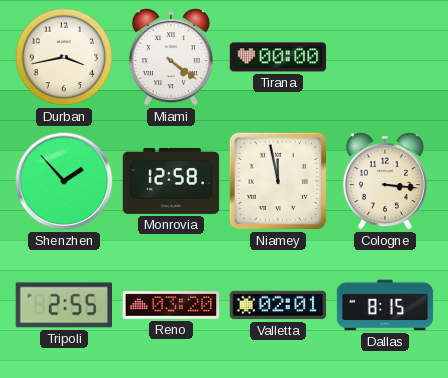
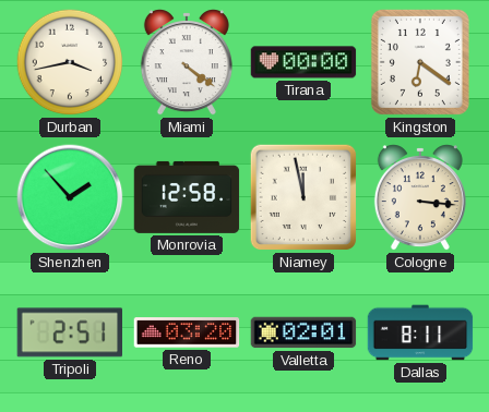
Kingston: none -> 6:21 (420, 62)
Tripoli: 2:55 -> 2:51 (69, 332)
Dallas: 8:15 -> 8:11 (420, 332)
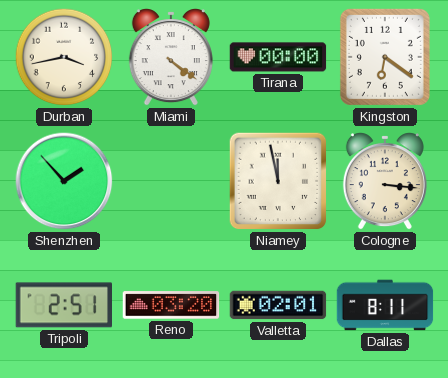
Monrovia: 12:58 -> none (187, 197)
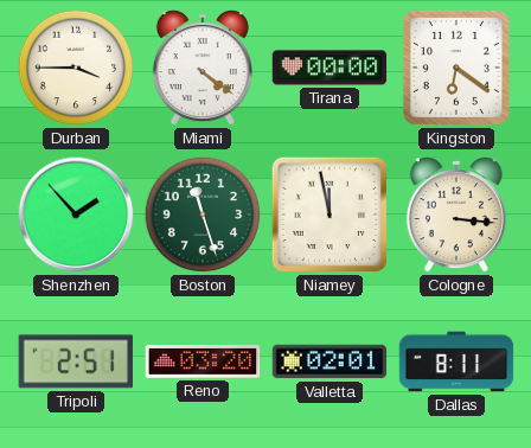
Durban: 3:43 -> 3:45 (76, 68)
Boston: none -> 11:27 (203, 215)
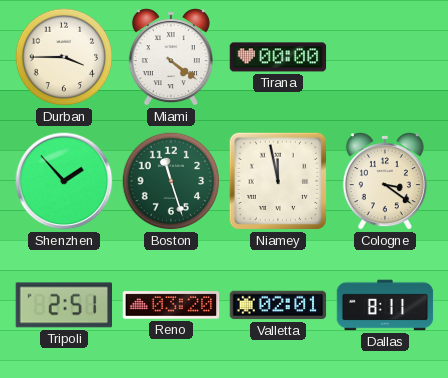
Kingston: 6:21 -> none (456, 68)
Cologne: 3:16 -> 3:21 (385, 181)
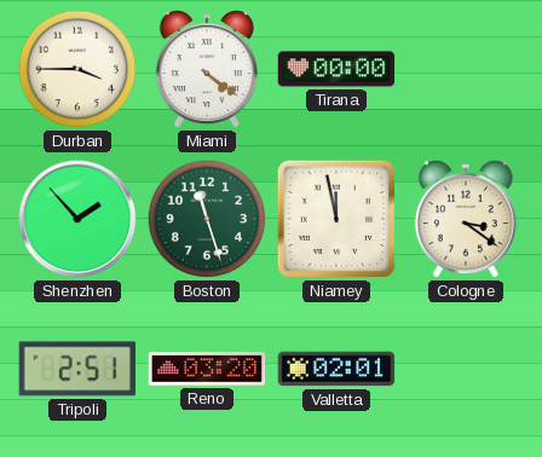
Dallas: 8:11 -> none (385, 305)
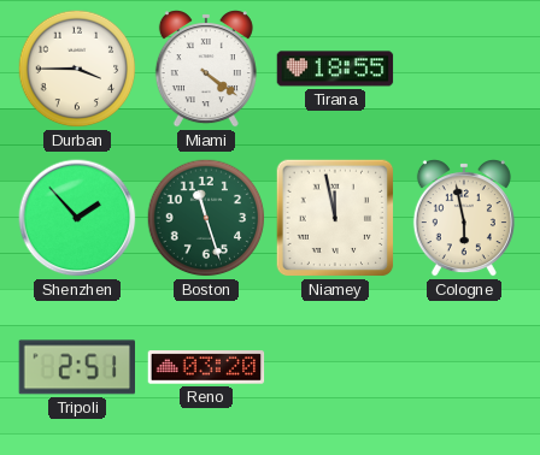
Tirana: 00:00 -> 18:55 (335, 69)
Cologne: 3:21 -> 5:58 (464, 218)
Valletta: 02:01 -> none (336, 369)
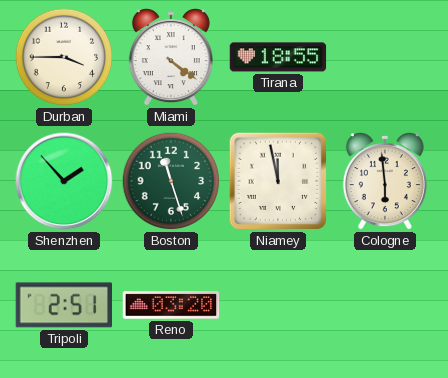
Cologne: 5:58 -> 5:59 (385, 181)
